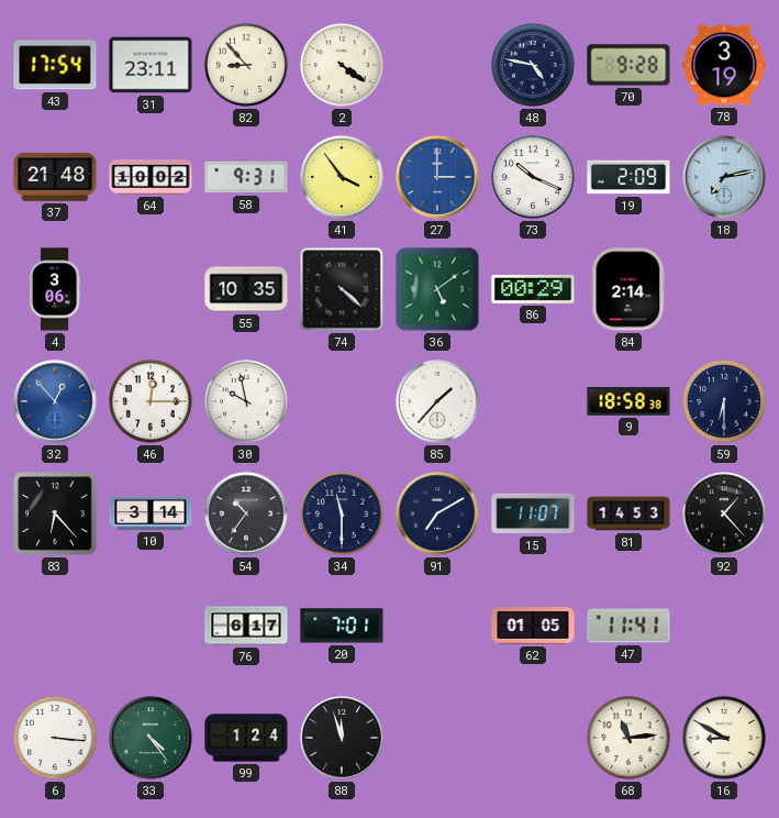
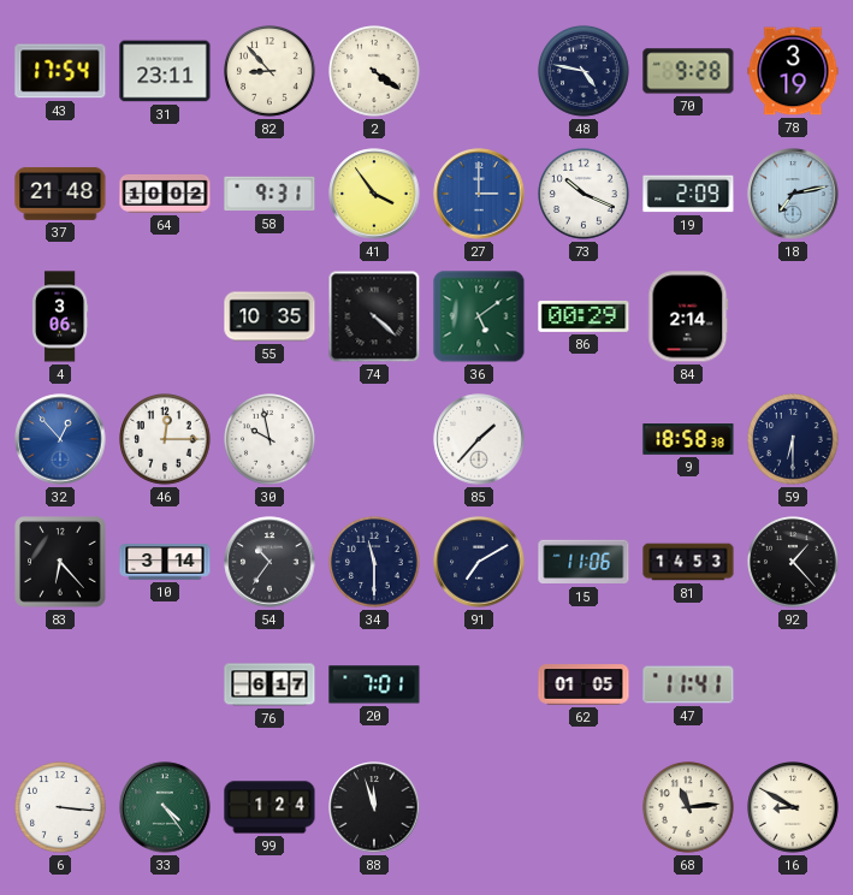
15: 11:07 -> 11:06 (584, 562)
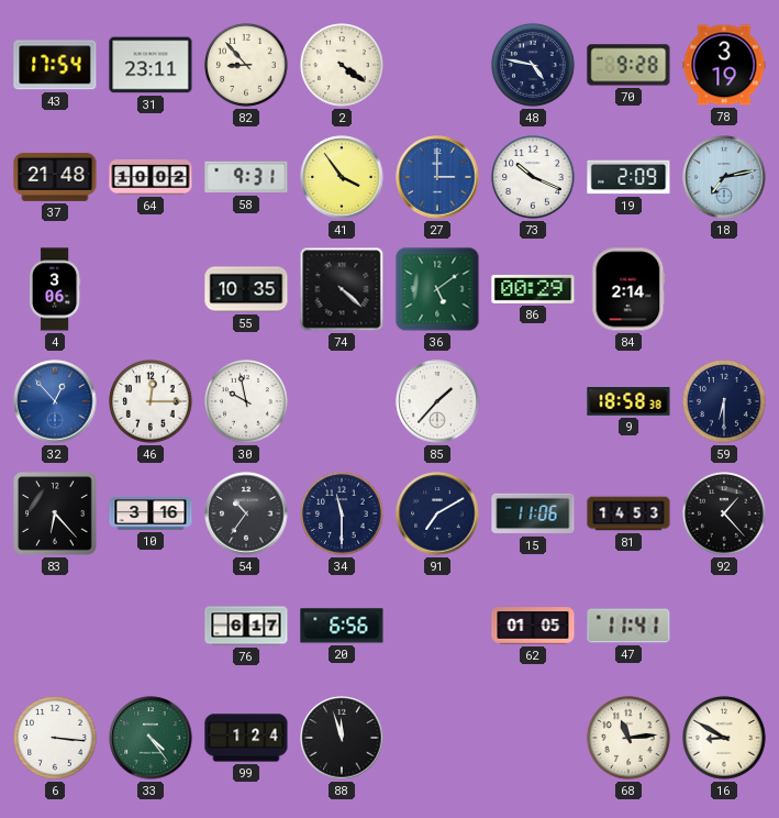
10: 3:14 -> 3:16 (151, 513)
20: 7:01 -> 6:56 (342, 626)
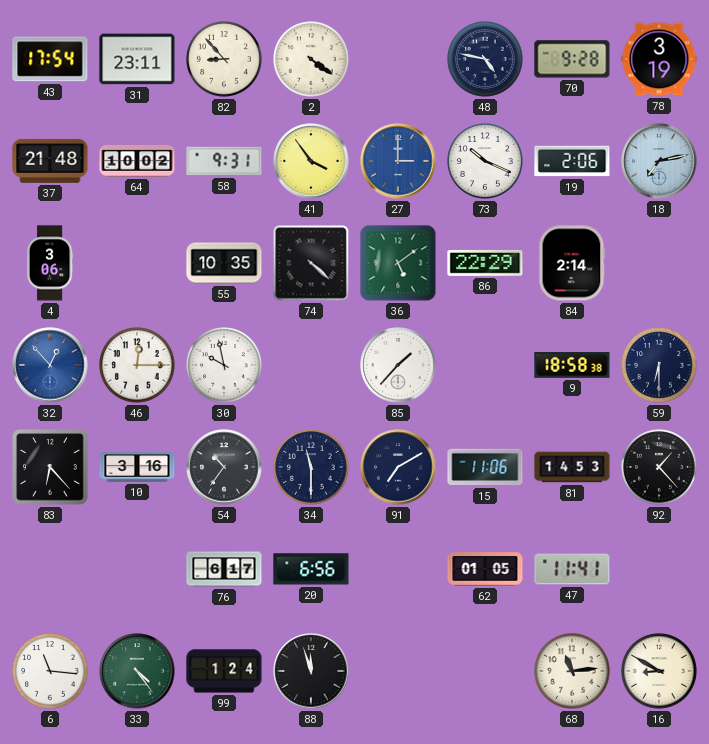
19: 2:09 -> 2:06 (572, 161)
86: 00:29 -> 22:29 (485, 263)
6: 3:16 -> 11:16 (51, 672)
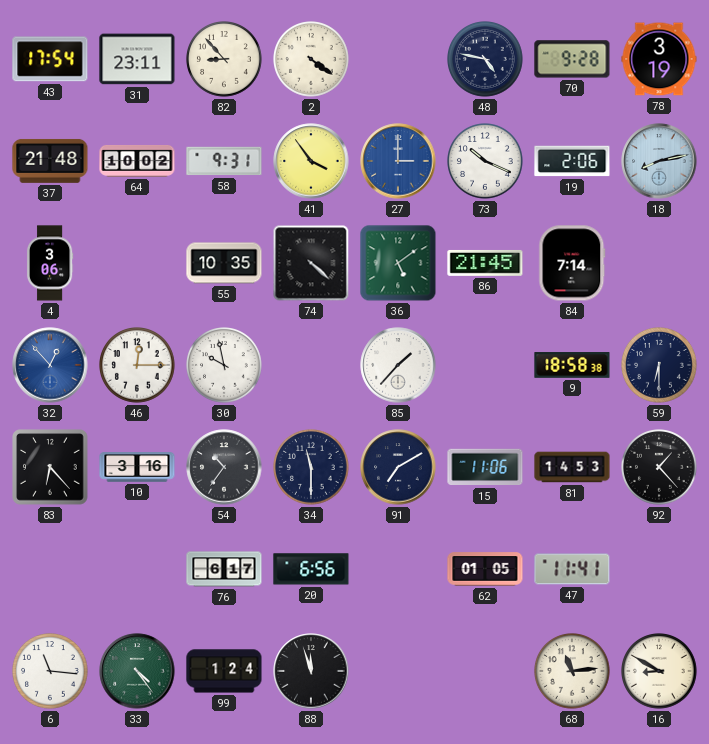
18: 7:13 -> 8:13 (659, 161)
86: 22:29 -> 21:45 (485, 263)
84: 2:14 -> 7:14 (572, 263)
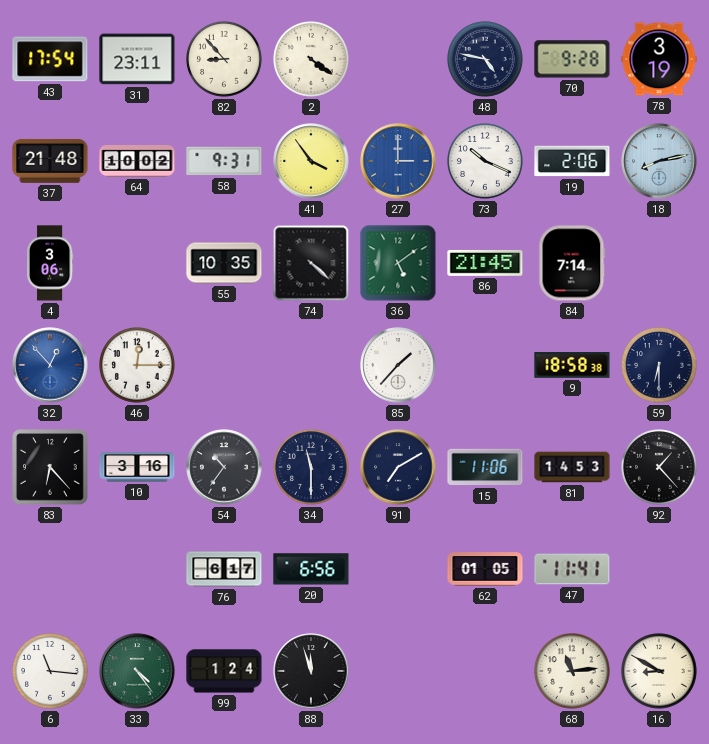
30: 9:58 -> none (225, 366)
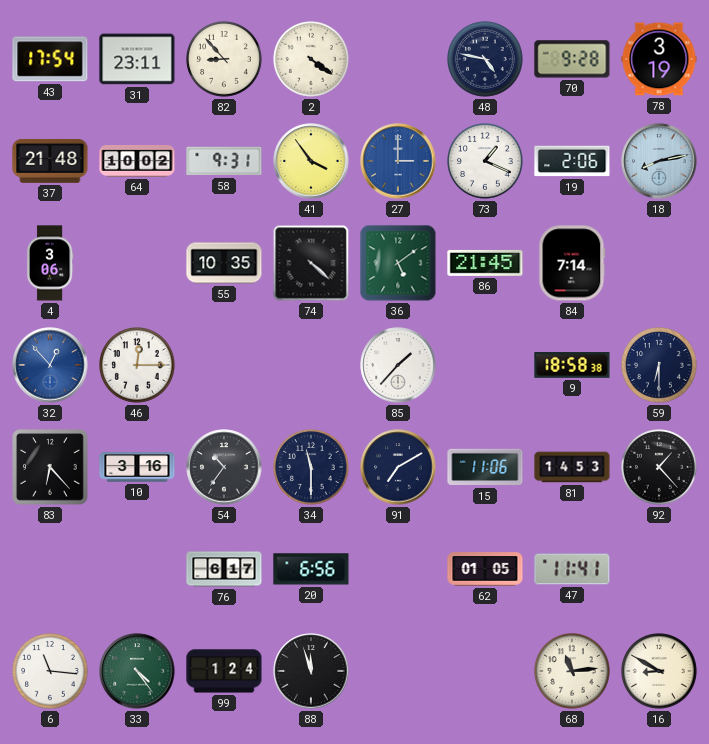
73: 10:19 -> 1:19 (486, 162)
